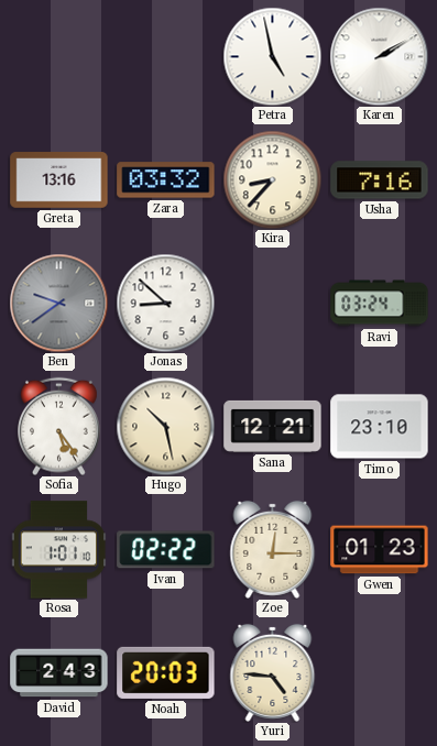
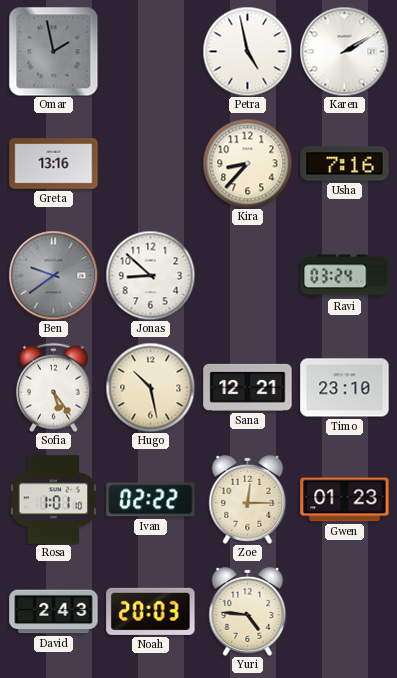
Omar: none -> 1:58 (53, 51)
Zara: 03:32 -> none (166, 180)
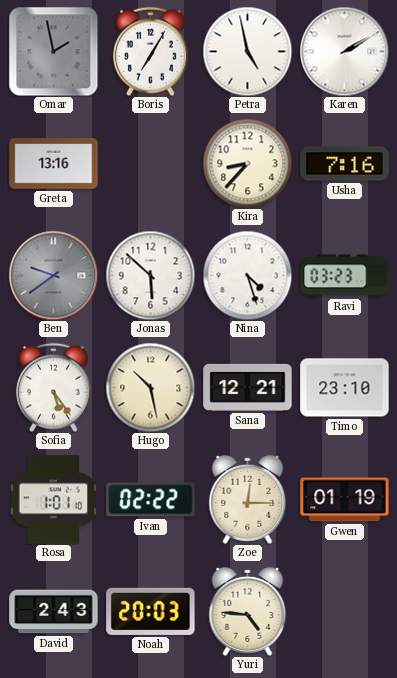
Boris: none -> 7:05 (151, 51)
Jonas: 8:52 -> 5:52 (150, 275)
Nina: none -> 4:27 (247, 275)
Ravi: 03:24 -> 03:23 (345, 276)
Gwen: 01:23 -> 01:19 (345, 500)
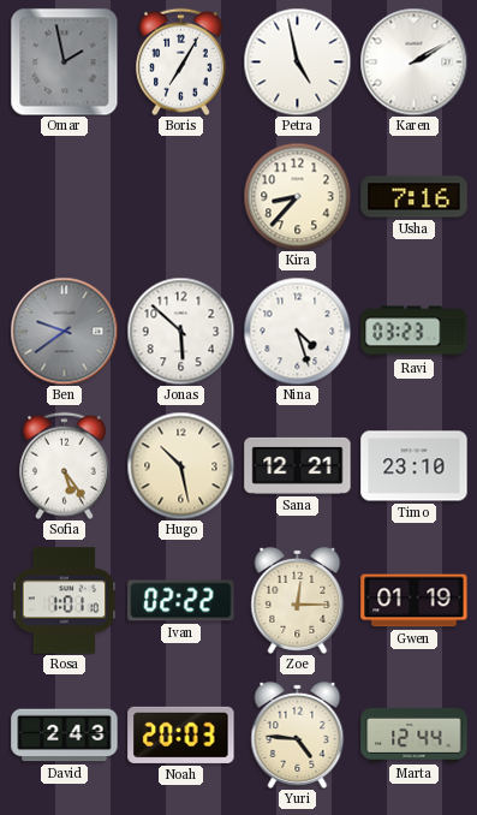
Greta: 13:16 -> none (54, 164)
Marta: none -> 12:44 (415, 736)
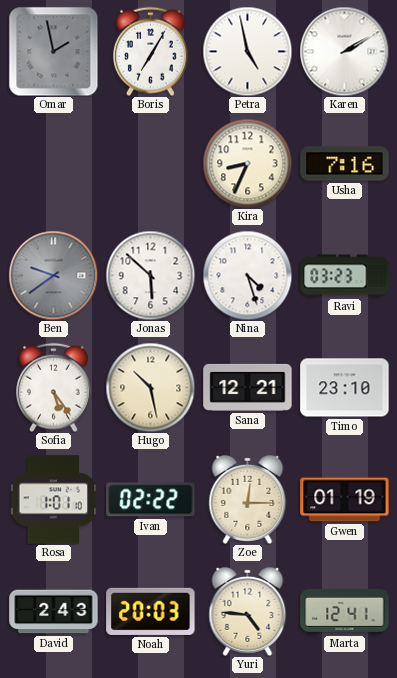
Kira: 8:37 -> 8:34 (247, 163)
Marta: 12:44 -> 12:41 (345, 612)
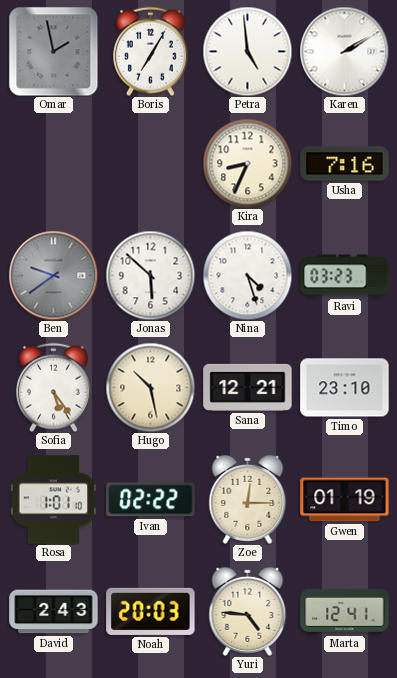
Petra: 4:58 -> 4:59 (247, 51)
